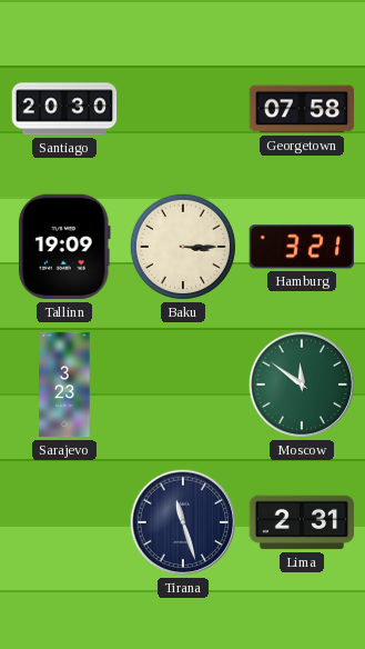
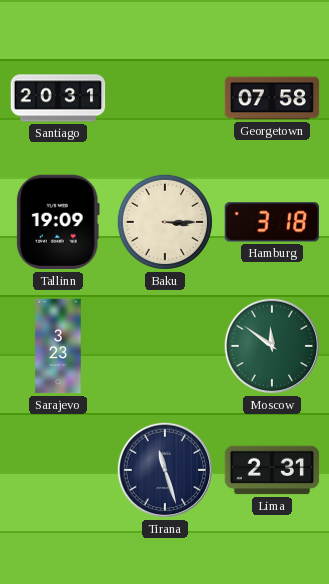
Santiago: 20:30 -> 20:31 (58, 98)
Hamburg: 3:21 -> 3:18 (272, 222)
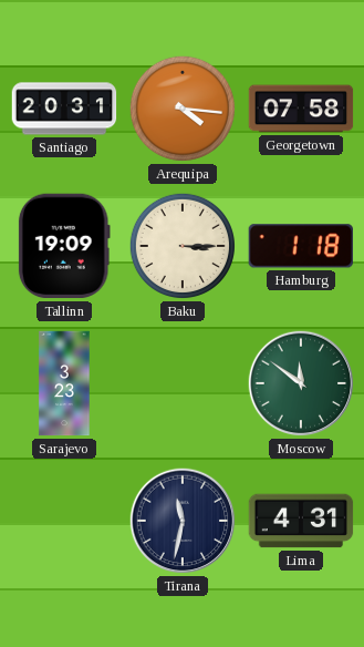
Arequipa: none -> 4:16 (183, 109)
Hamburg: 3:18 -> 1:18 (301, 246)
Tirana: 11:27 -> 11:32 (183, 521)
Lima: 2:31 -> 4:31 (301, 521)
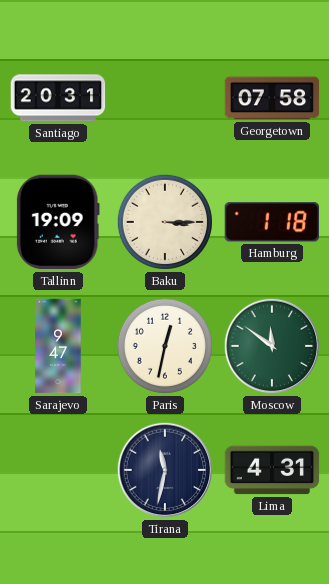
Arequipa: 4:16 -> none (183, 109)
Sarajevo: 3:23 -> 9:47 (58, 346)
Paris: none -> 12:32 (165, 346)
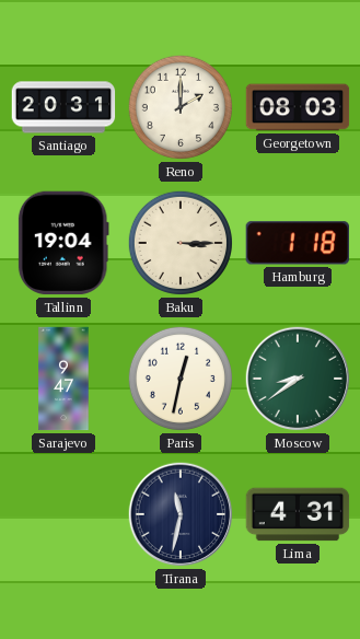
Reno: none -> 2:00 (181, 107)
Georgetown: 07:58 -> 08:03 (298, 107)
Tallinn: 19:09 -> 19:04 (63, 243)
Moscow: 11:51 -> 8:39 (298, 379)
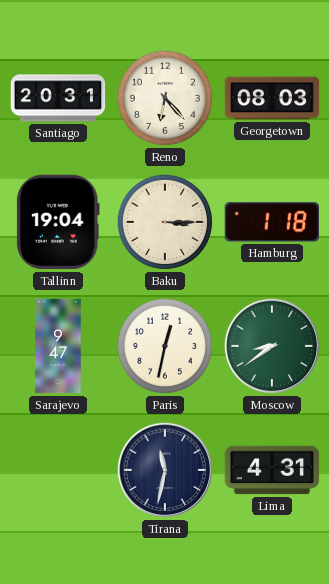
Reno: 2:00 -> 6:23 (165, 98)
